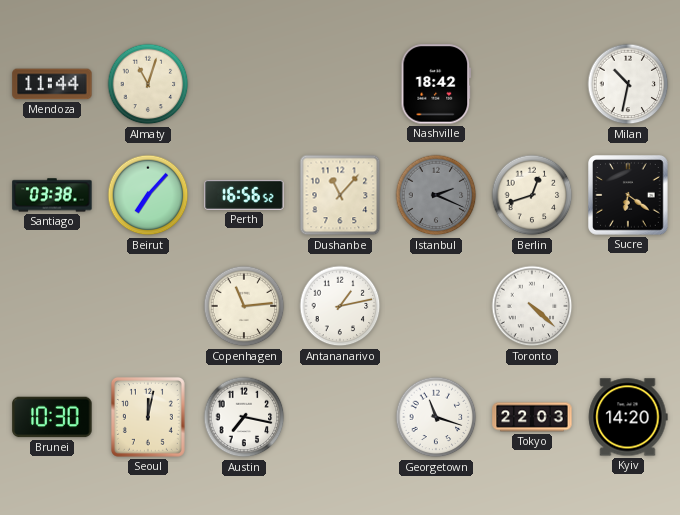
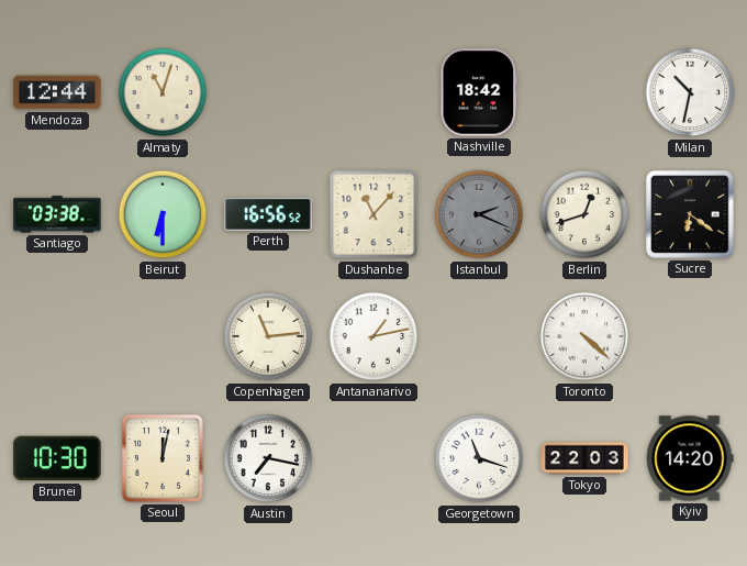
Mendoza: 11:44 -> 12:44 (57, 92)
Beirut: 7:07 -> 6:30 (163, 214)
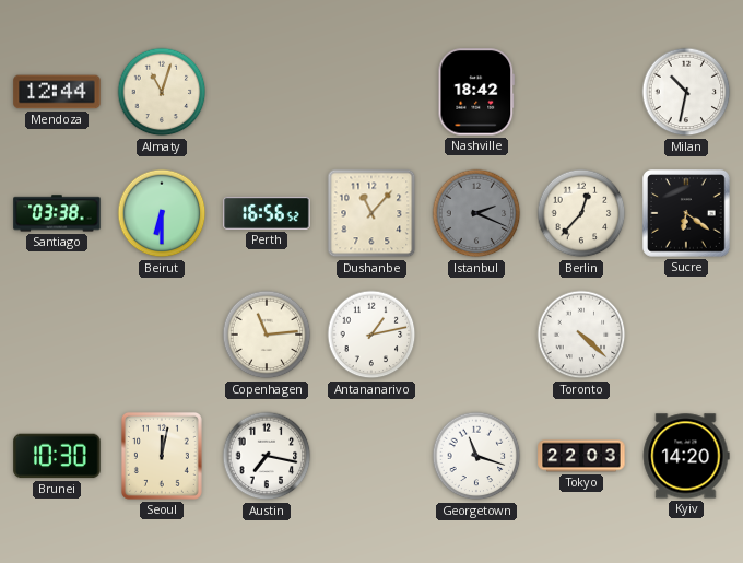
Berlin: 12:42 -> 12:37 (581, 213)
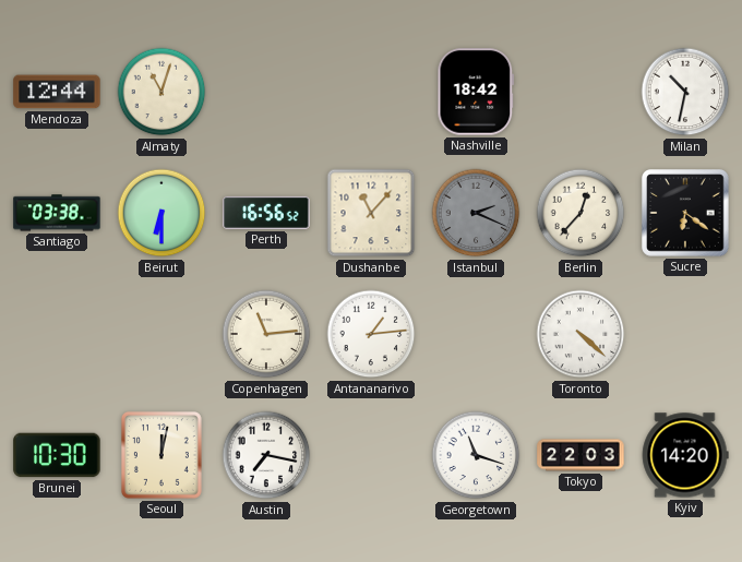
Antananarivo: 1:13 -> 1:14 (371, 334)
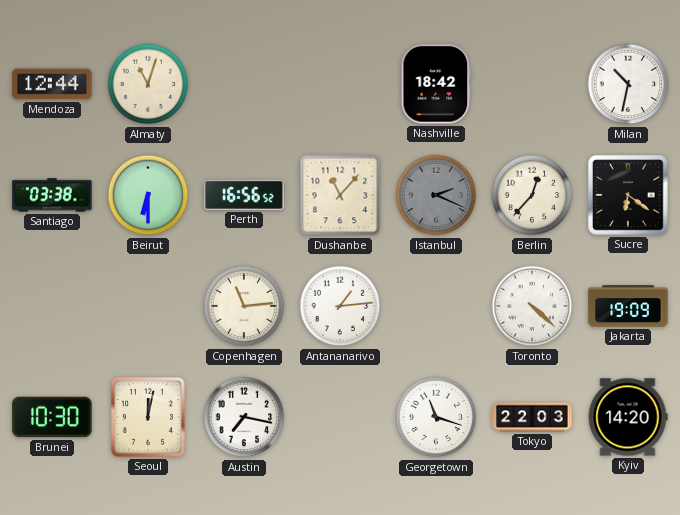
Jakarta: none -> 19:09 (628, 306)
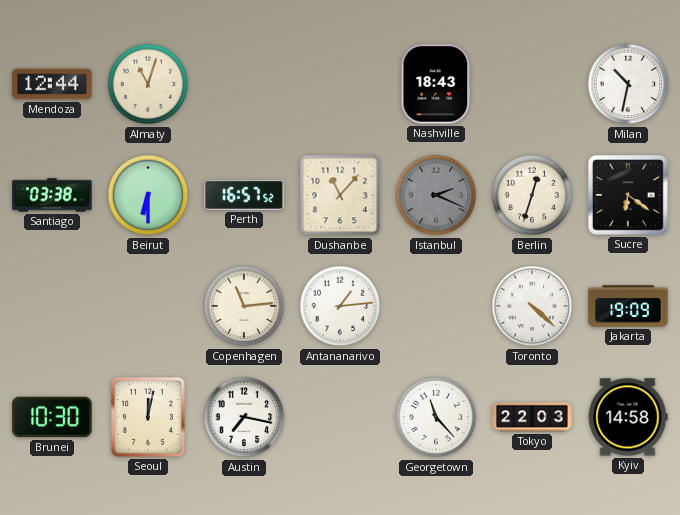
Nashville: 18:42 -> 18:43 (436, 84)
Perth: 16:56 -> 16:57 (244, 195)
Berlin: 12:37 -> 12:33 (532, 195)
Georgetown: 11:18 -> 11:23 (436, 417)
Kyiv: 14:20 -> 14:58 (628, 417)
